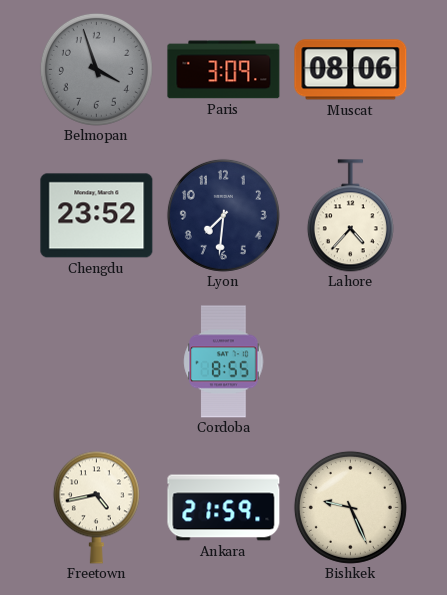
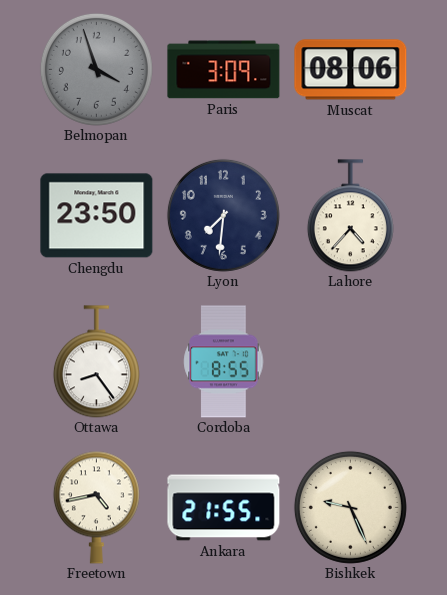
Chengdu: 23:52 -> 23:50 (97, 216)
Ottawa: none -> 8:24 (96, 362)
Ankara: 21:59 -> 21:55 (224, 508)
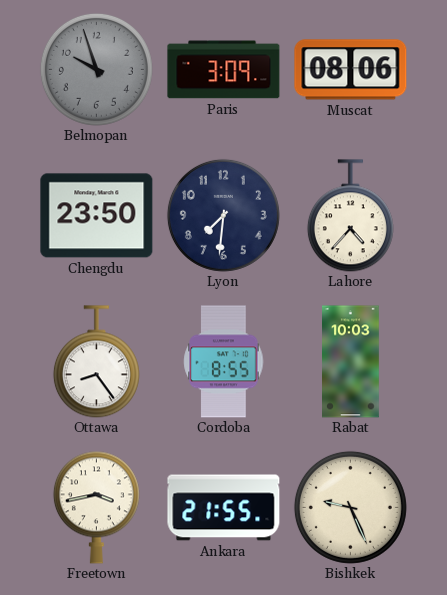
Belmopan: 3:57 -> 9:57 (96, 69)
Rabat: none -> 10:03 (351, 362)
Freetown: 4:43 -> 3:43 (96, 507)
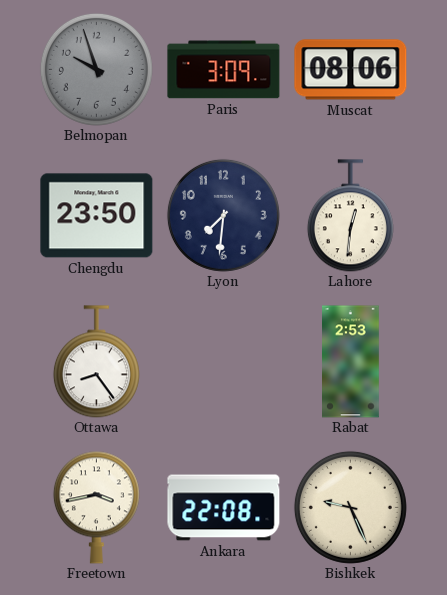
Lahore: 4:37 -> 12:31 (350, 216)
Cordoba: 8:55 -> none (224, 362)
Rabat: 10:03 -> 2:53 (351, 362)
Ankara: 21:55 -> 22:08 (224, 508)
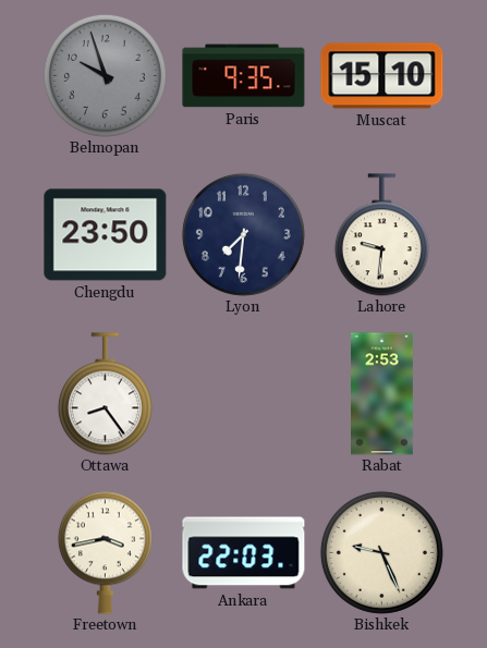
Paris: 3:09 -> 9:35 (244, 76)
Muscat: 08:06 -> 15:10 (382, 76)
Lahore: 12:31 -> 9:31 (381, 235)
Ankara: 22:08 -> 22:03 (244, 553)
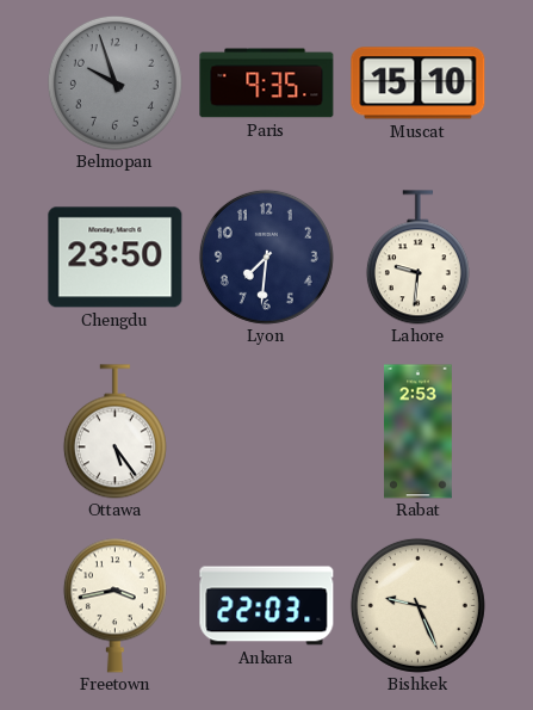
Ottawa: 8:24 -> 5:24 (114, 432)
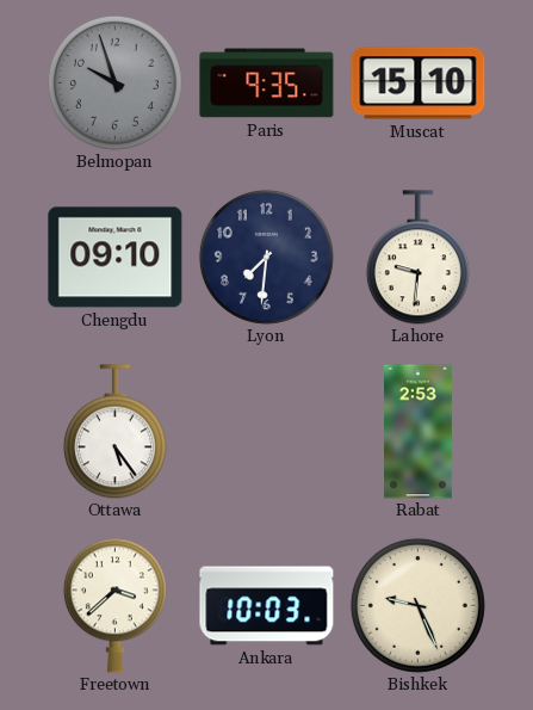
Chengdu: 23:50 -> 09:10 (116, 258)
Freetown: 3:43 -> 3:38 (114, 605)
Ankara: 22:03 -> 10:03 (267, 606)
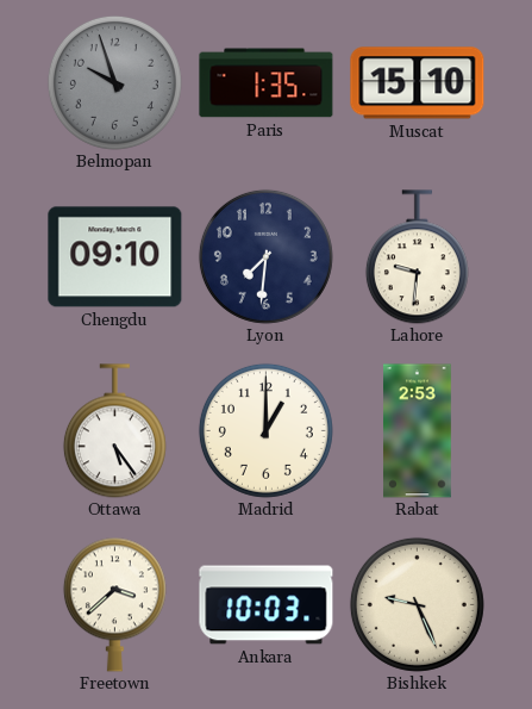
Paris: 9:35 -> 1:35 (267, 83)
Madrid: none -> 1:00 (265, 430)
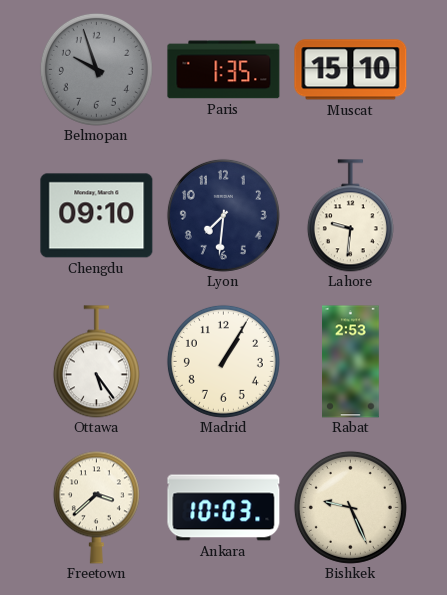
Madrid: 1:00 -> 1:05 (223, 361)
